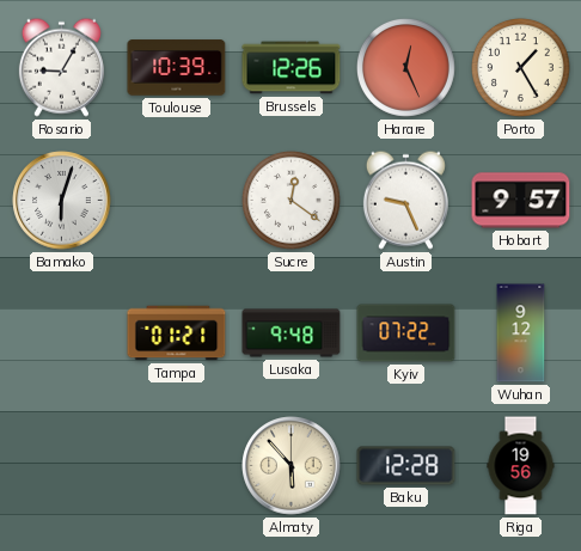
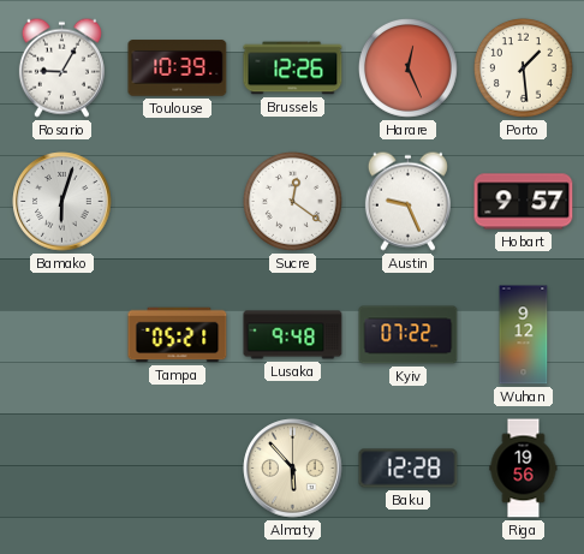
Porto: 1:25 -> 1:29 (523, 67)
Tampa: 01:21 -> 05:21 (178, 335)
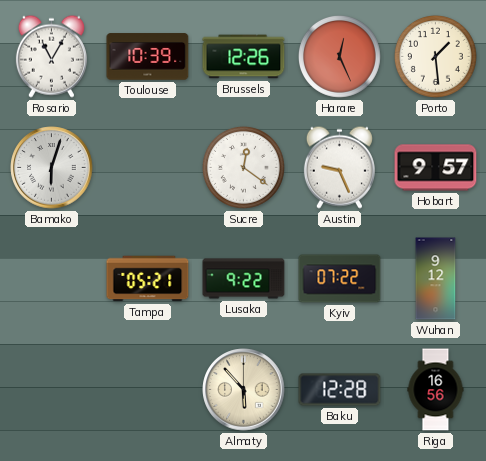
Rosario: 9:05 -> 11:05 (51, 56)
Lusaka: 9:48 -> 9:22 (244, 279)
Riga: 19:56 -> 16:56 (436, 390)
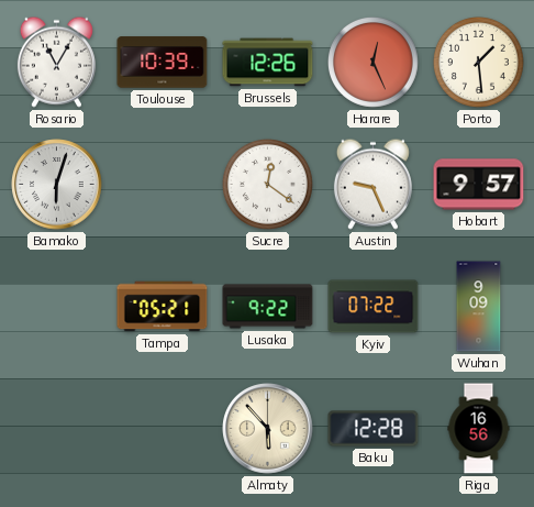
Wuhan: 9:12 -> 9:09 (479, 307)
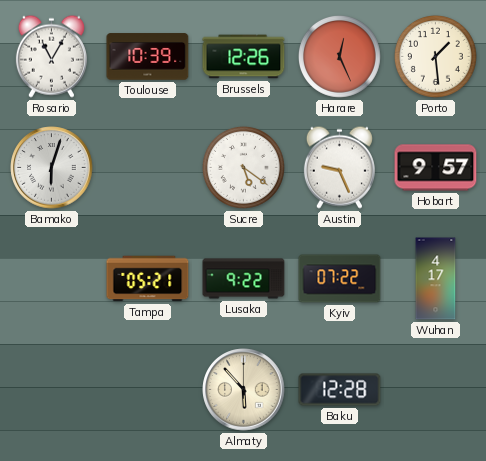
Sucre: 12:21 -> 5:21 (243, 167)
Wuhan: 9:09 -> 4:17 (436, 279)
Riga: 16:56 -> none (479, 429)
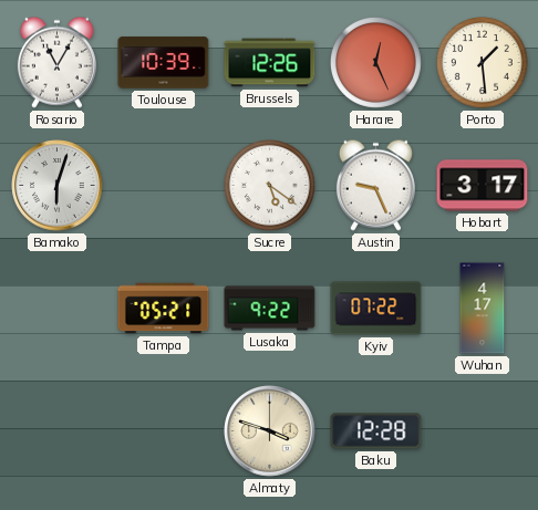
Hobart: 9:57 -> 3:17 (483, 186)
Almaty: 5:53 -> 3:48 (270, 431)
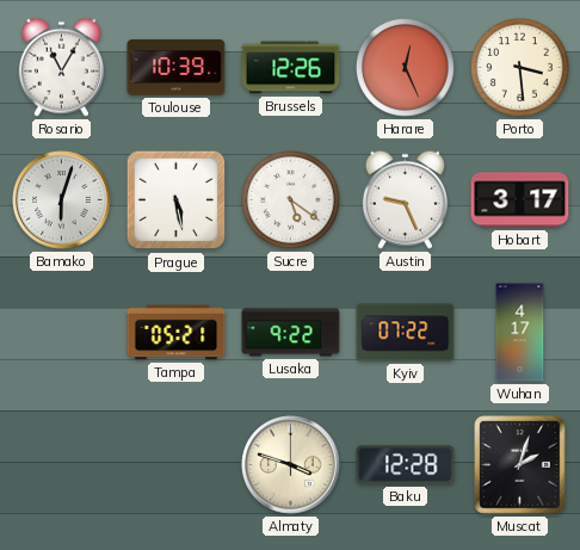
Porto: 1:29 -> 3:29 (519, 67)
Prague: none -> 5:28 (177, 200)
Muscat: none -> 2:03 (520, 465)
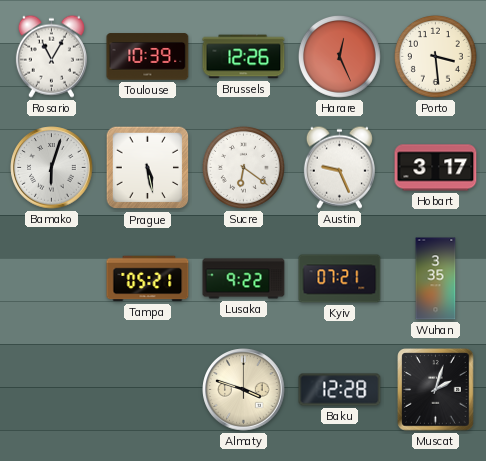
Sucre: 5:21 -> 6:21 (243, 167)
Kyiv: 07:22 -> 07:21 (340, 279)
Wuhan: 4:17 -> 3:35 (436, 279)
